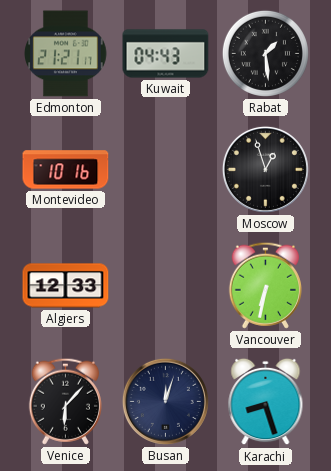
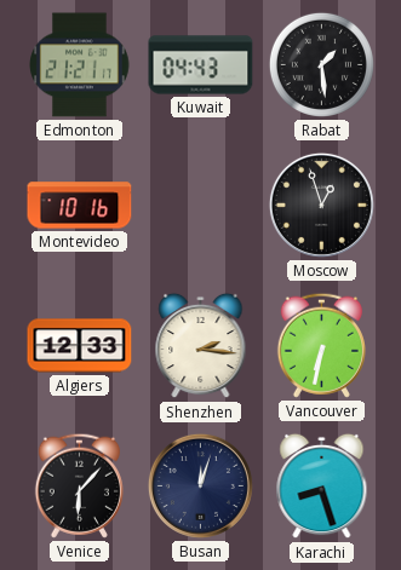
Shenzhen: none -> 2:16 (201, 346)
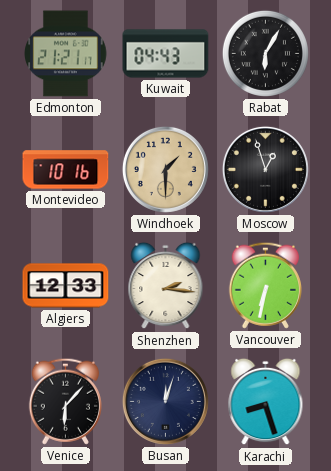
Rabat: 1:29 -> 6:05 (265, 53)
Windhoek: none -> 1:30 (165, 169)
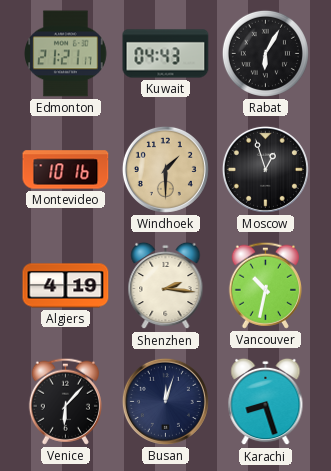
Algiers: 12:33 -> 4:19 (66, 286)
Vancouver: 6:32 -> 10:32 (265, 285)
